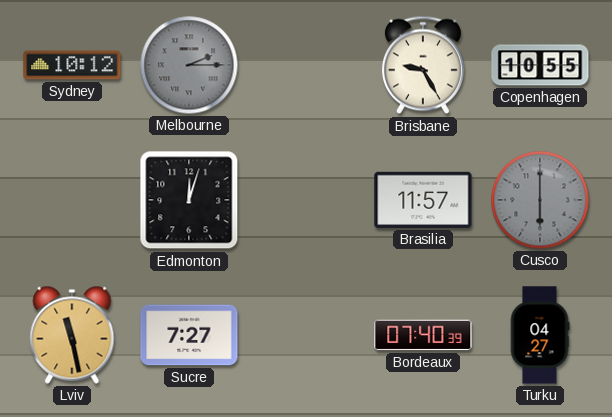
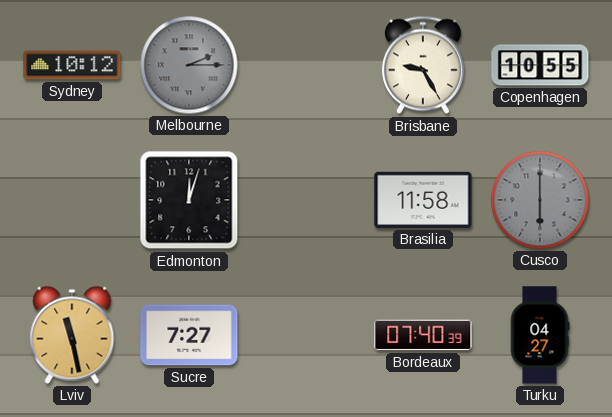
Brasilia: 11:57 -> 11:58 (423, 200)
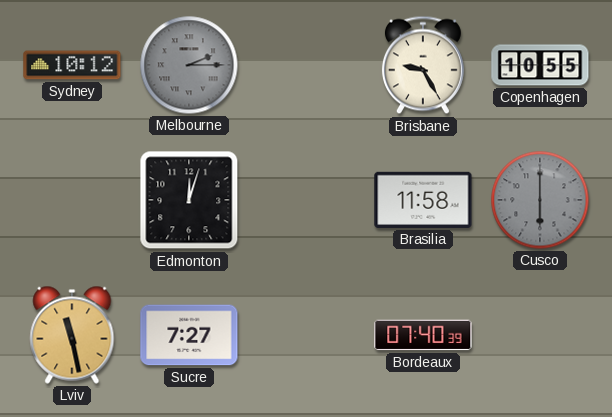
Turku: 04:27 -> none (540, 335)
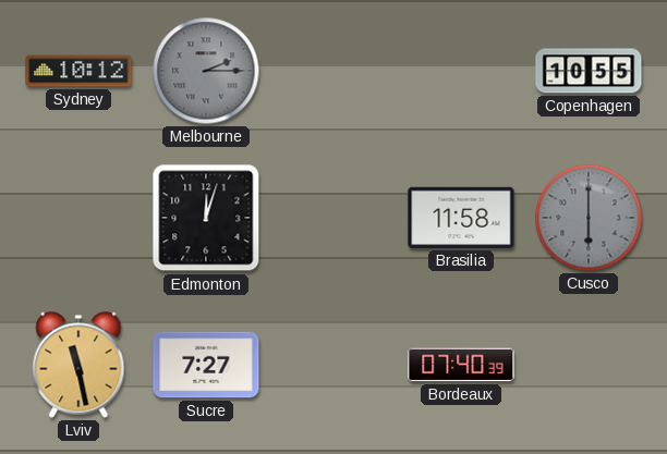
Brisbane: 9:25 -> none (423, 65)
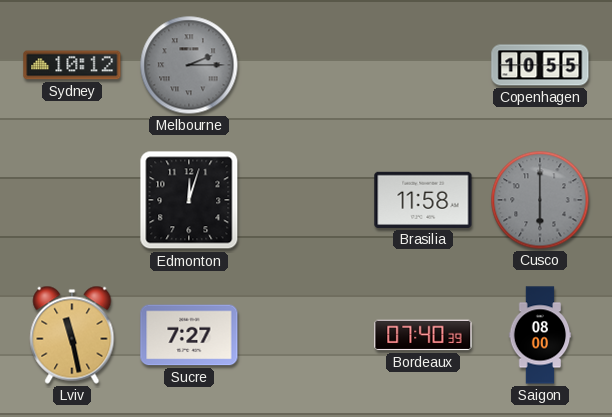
Saigon: none -> 08:00 (540, 335)
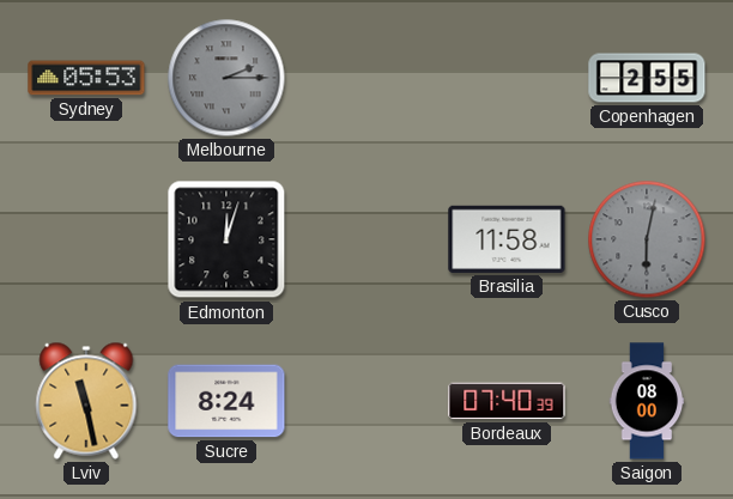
Sydney: 10:12 -> 05:53 (86, 78)
Copenhagen: 10:55 -> 2:55 (647, 78)
Cusco: 6:00 -> 6:02 (647, 239)
Sucre: 7:27 -> 8:24 (226, 401)
